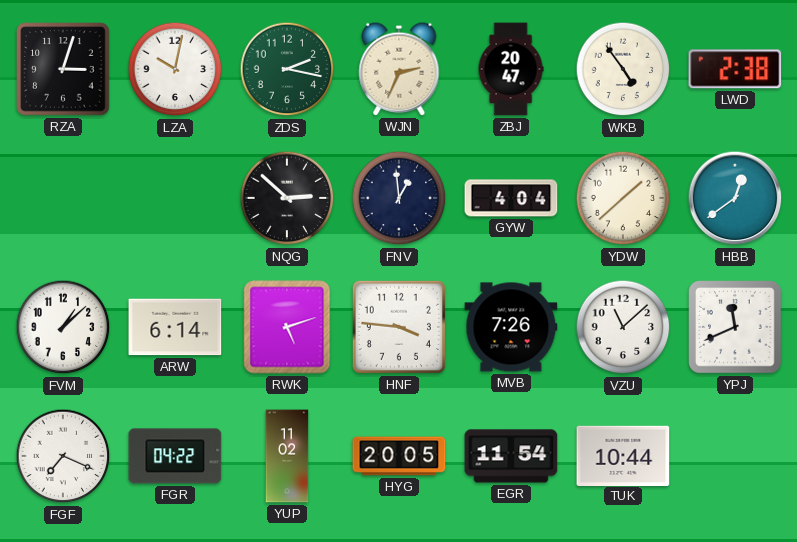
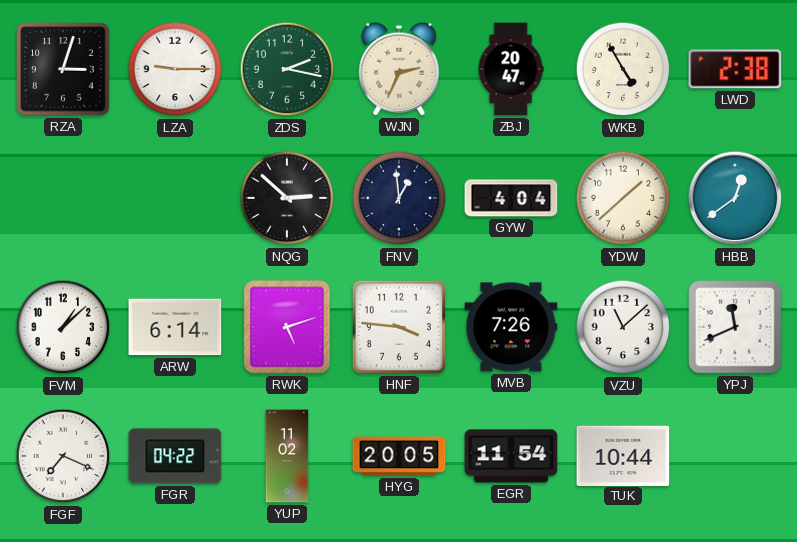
LZA: 10:02 -> 9:15 (175, 69)
WKB: 4:54 -> 4:55 (623, 69)
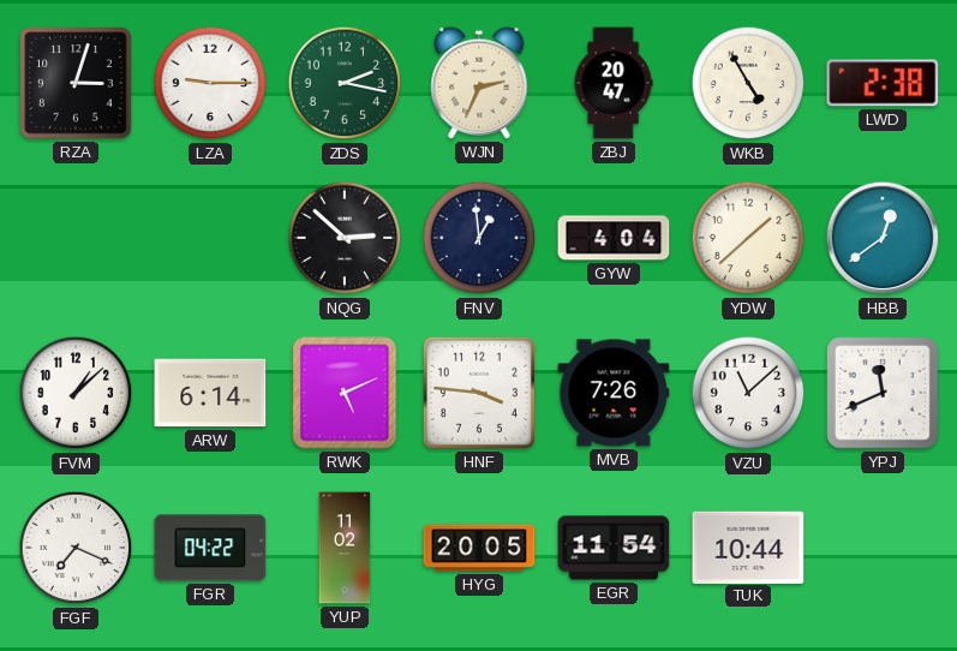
RWK: 5:12 -> 5:11 (345, 393)
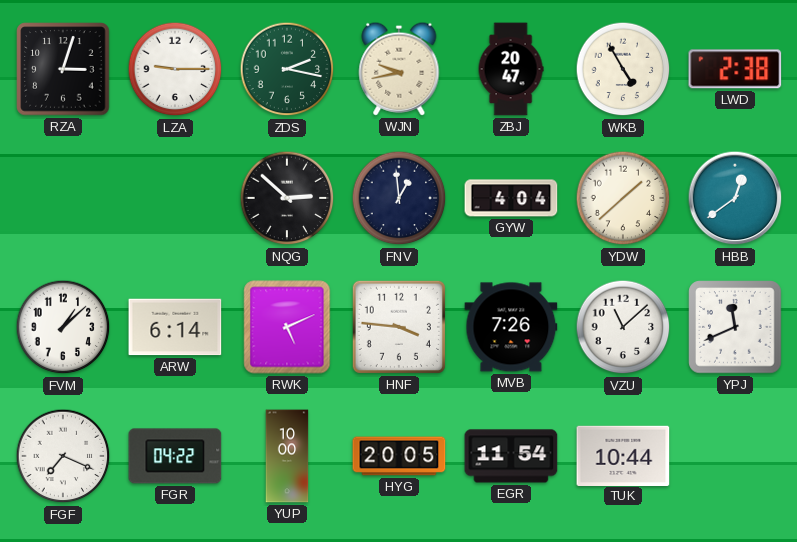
WJN: 2:34 -> 9:43 (399, 69)
YUP: 11:02 -> 10:00 (287, 456)
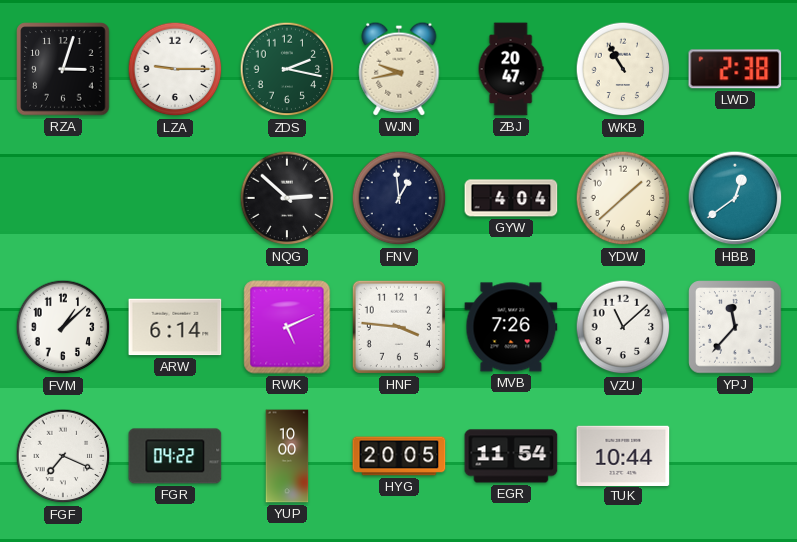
WKB: 4:55 -> 10:55 (623, 69)
YPJ: 11:41 -> 11:37 (735, 327)
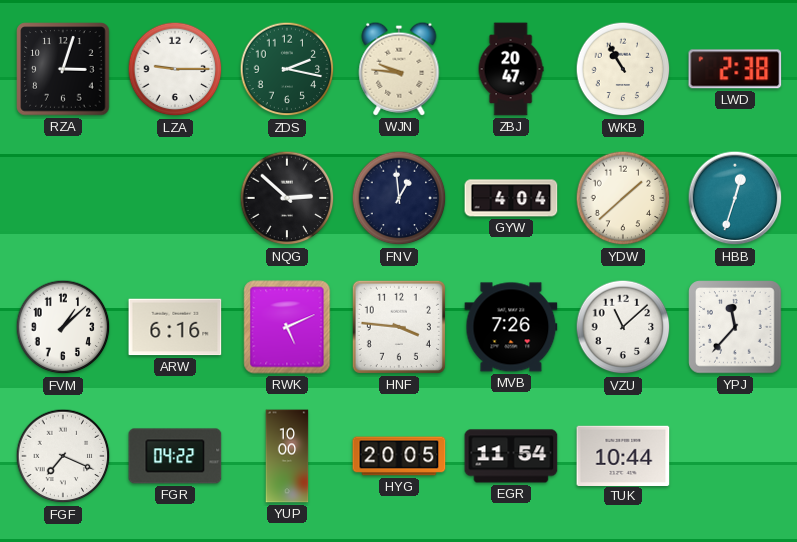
WJN: 9:43 -> 9:46 (399, 69)
HBB: 12:39 -> 12:33 (735, 198)
ARW: 6:14 -> 6:16 (175, 327)
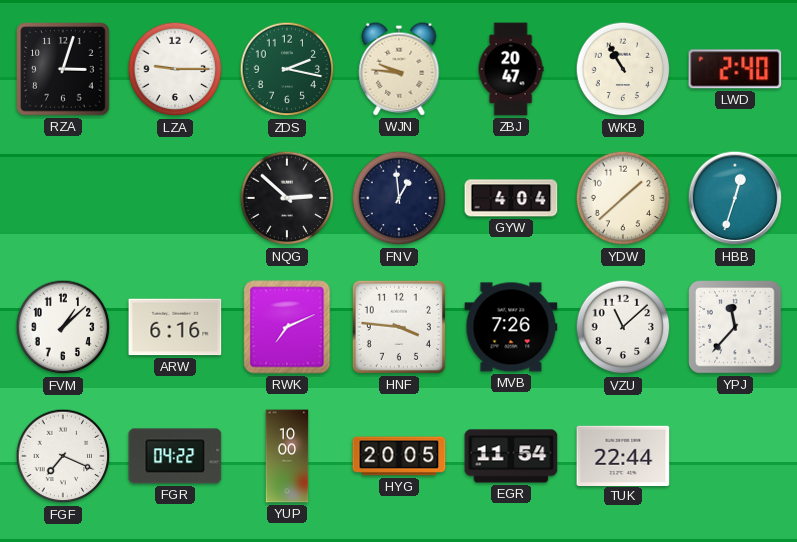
LWD: 2:38 -> 2:40 (735, 69)
RWK: 5:11 -> 7:11 (287, 327)
TUK: 10:44 -> 22:44 (623, 455)
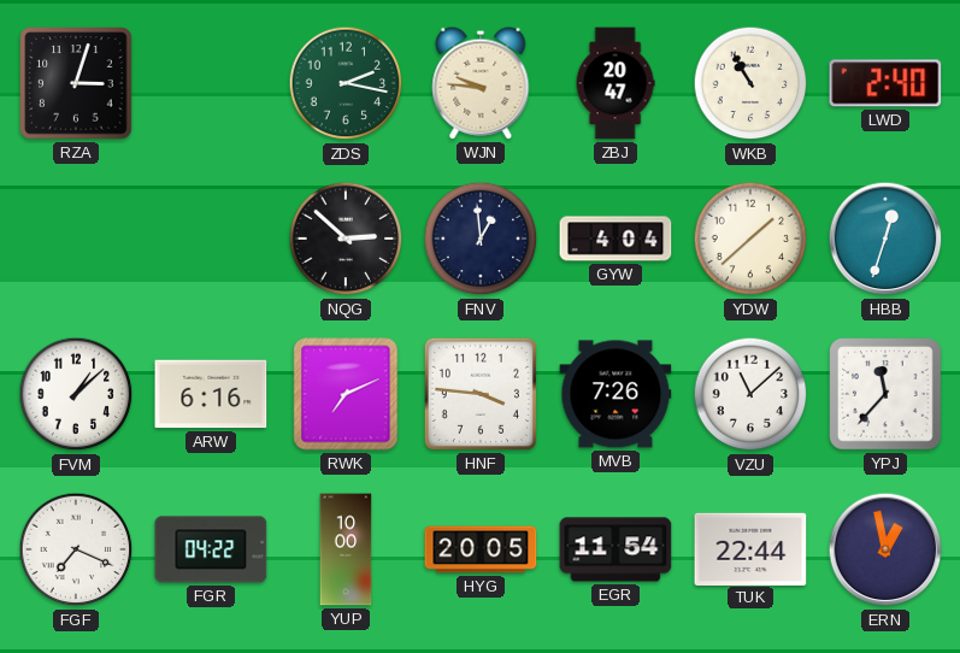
LZA: 9:15 -> none (175, 69)
ERN: none -> 12:58 (885, 549)
